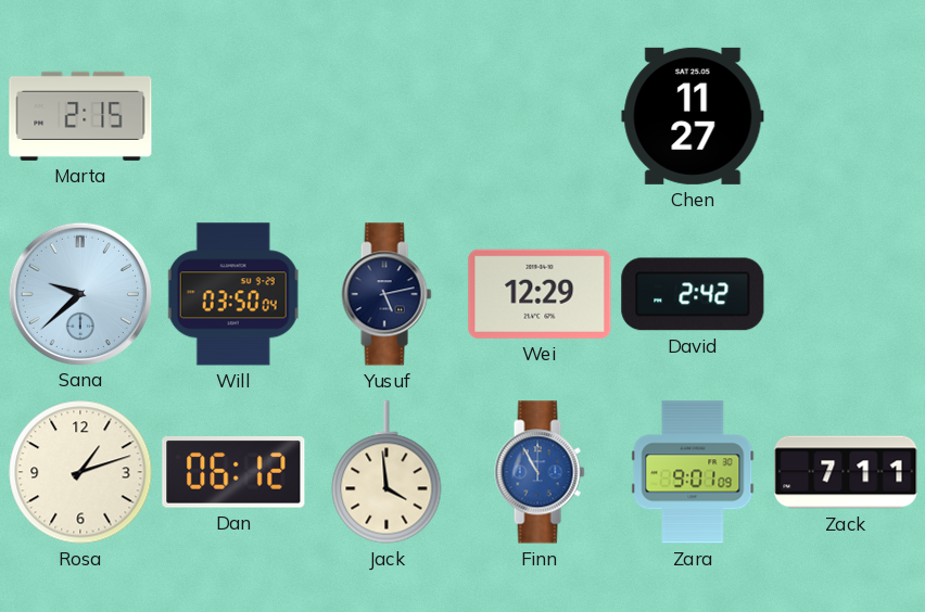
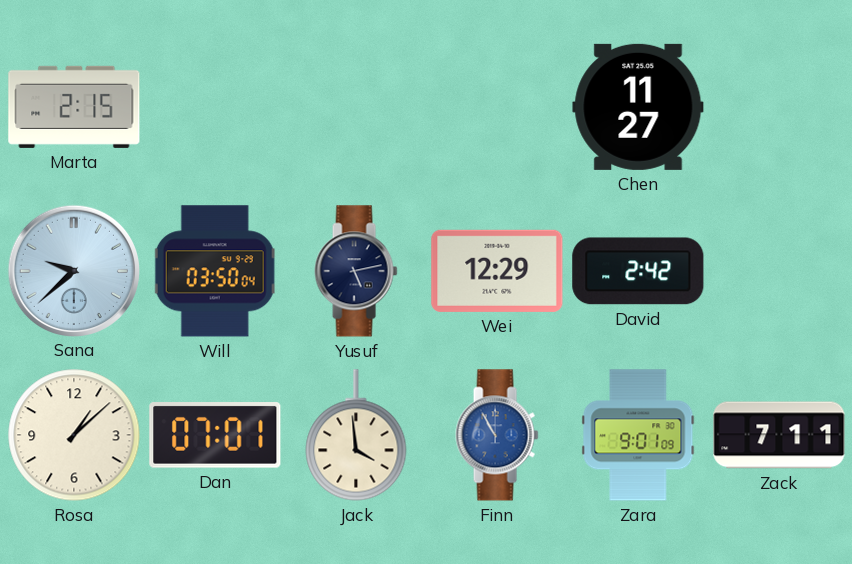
Rosa: 1:12 -> 1:08 (74, 435)
Dan: 06:12 -> 07:01 (215, 435)
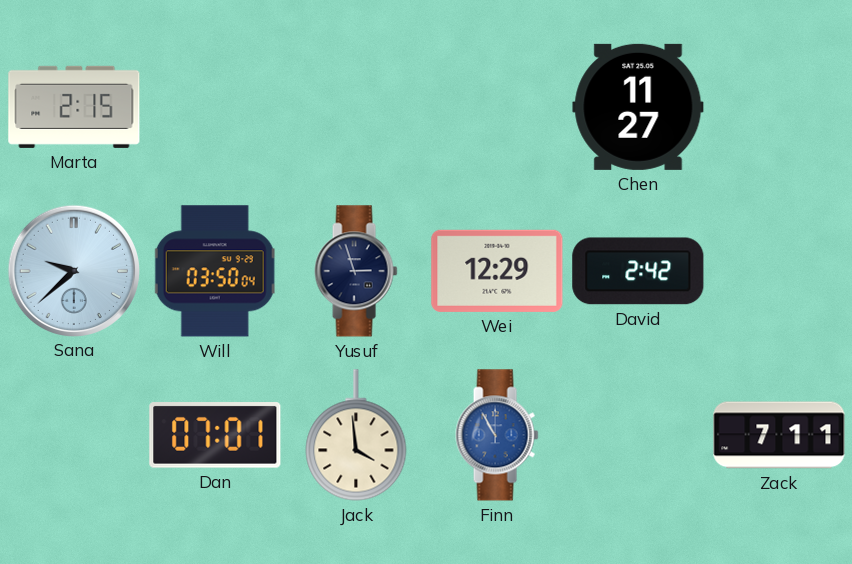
Yusuf: 5:13 -> 2:57 (356, 271)
Rosa: 1:08 -> none (74, 435)
Zara: 9:01 -> none (638, 435)
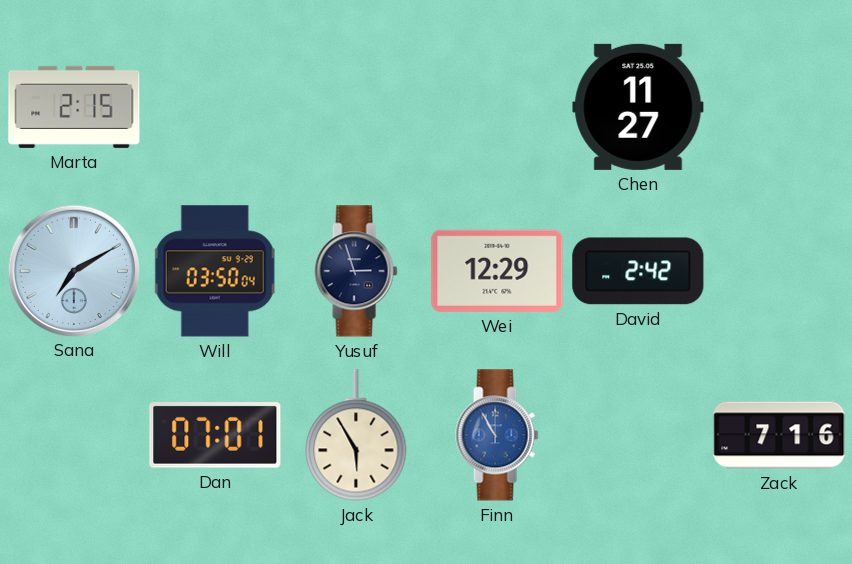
Sana: 9:38 -> 7:10 (73, 270)
Jack: 3:59 -> 5:55 (356, 435)
Zack: 7:11 -> 7:16 (779, 435)
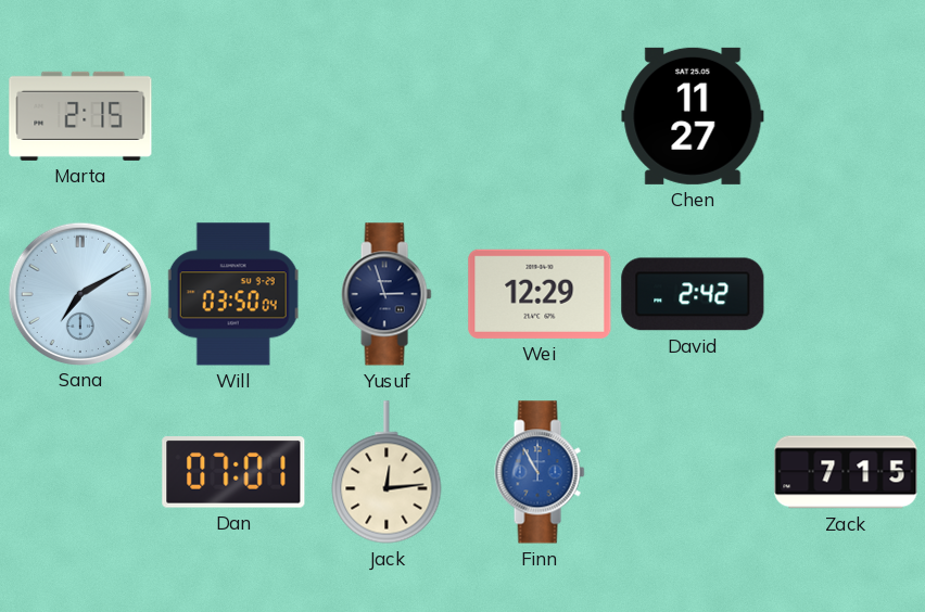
Jack: 5:55 -> 12:14 (387, 472)
Zack: 7:16 -> 7:15 (846, 472)
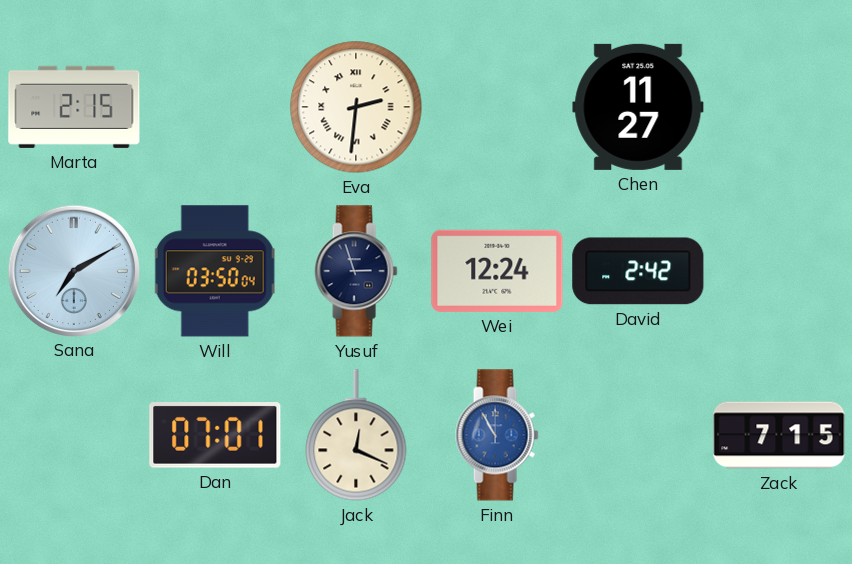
Eva: none -> 2:31 (356, 107)
Wei: 12:29 -> 12:24 (497, 271)
Jack: 12:14 -> 12:19 (356, 435)
